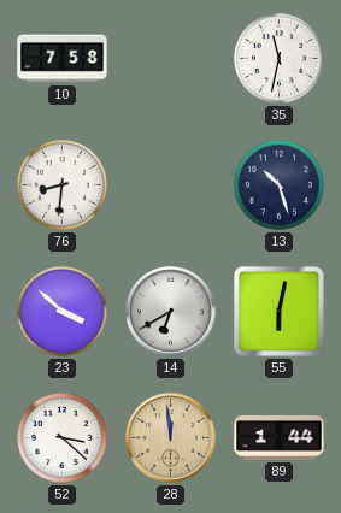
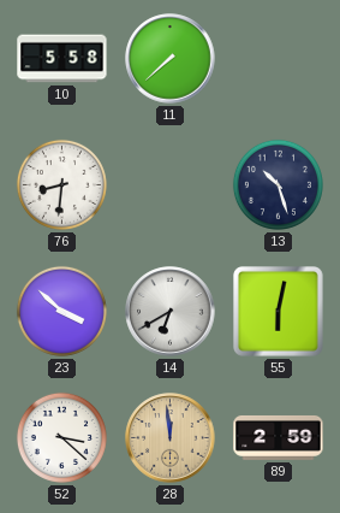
10: 7:58 -> 5:58 (62, 59)
11: none -> 7:38 (171, 59)
35: 11:32 -> none (278, 58)
89: 1:44 -> 2:59 (279, 437)
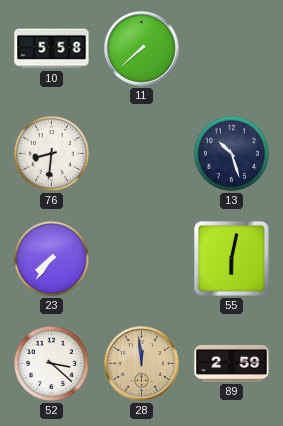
23: 3:52 -> 7:36 (51, 258)
14: 6:40 -> none (171, 312)
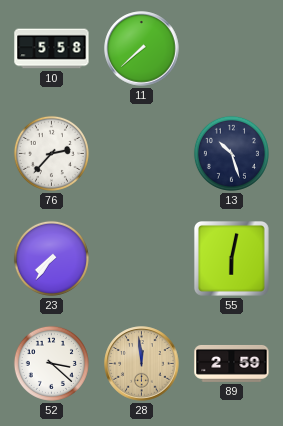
76: 8:31 -> 2:37 (51, 153)
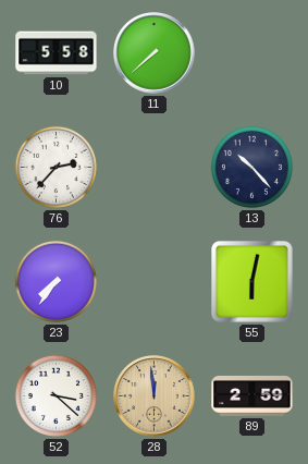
13: 10:27 -> 10:23 (251, 167)
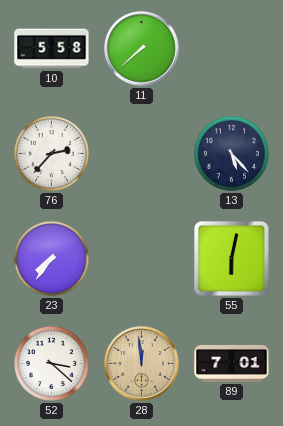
13: 10:23 -> 5:23 (231, 153)
89: 2:59 -> 7:01 (232, 363)
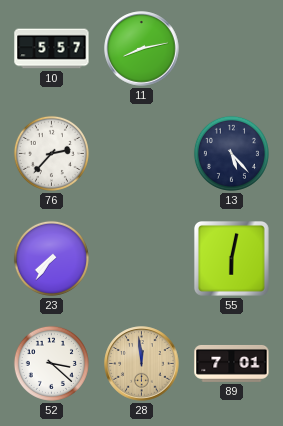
10: 5:58 -> 5:57 (52, 49)
11: 7:38 -> 8:13 (142, 49)
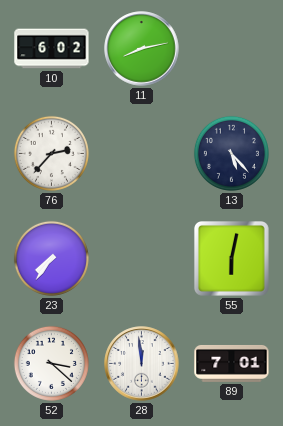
10: 5:57 -> 6:02 (52, 49)
28 dial: champagne -> white (142, 364)
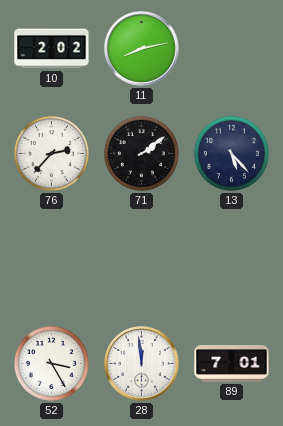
10: 6:02 -> 2:02 (52, 49)
71: none -> 2:09 (141, 153)
23: 7:36 -> none (51, 258)
55: 6:02 -> none (232, 259)
52: 3:22 -> 3:25 (51, 363)
